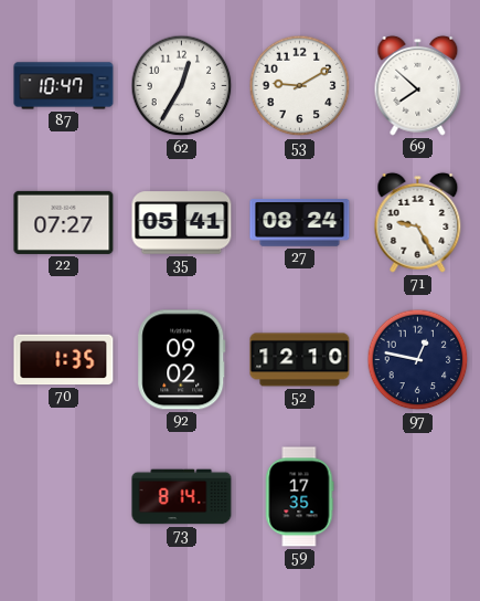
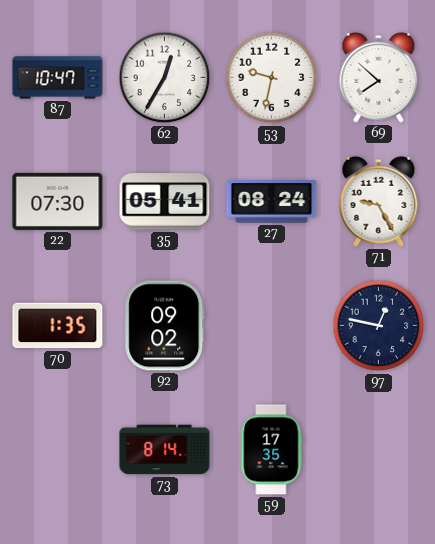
53: 9:10 -> 9:32 (272, 78)
22: 07:27 -> 07:30 (58, 201)
52: 12:10 -> none (300, 360)
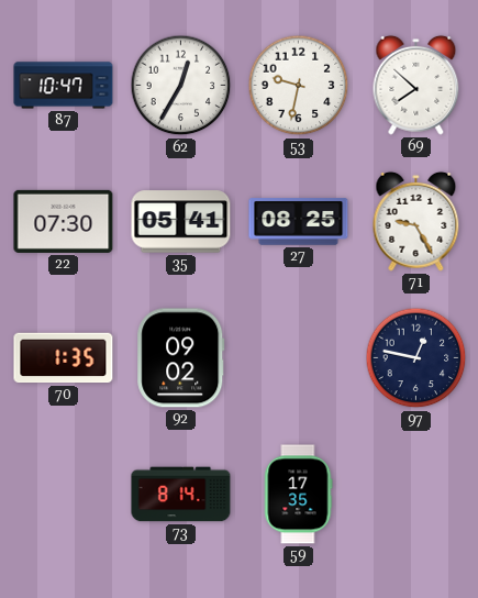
27: 08:24 -> 08:25 (299, 222)
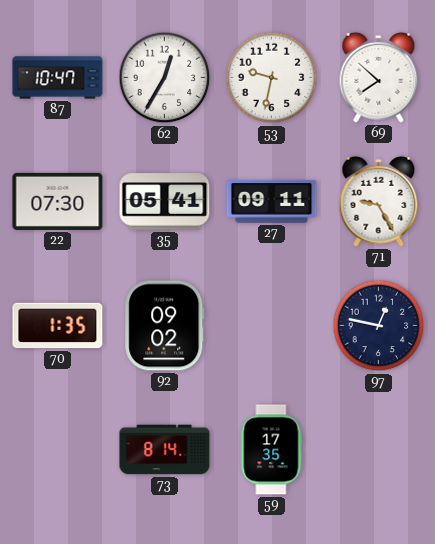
27: 08:25 -> 09:11 (272, 202)
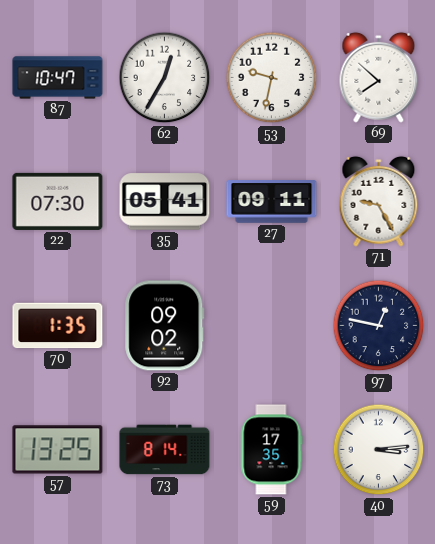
57: none -> 13:25 (58, 450)
40: none -> 3:14 (379, 450)
